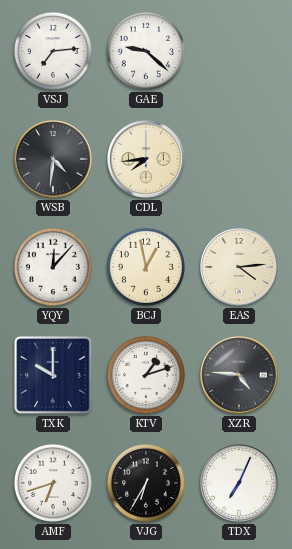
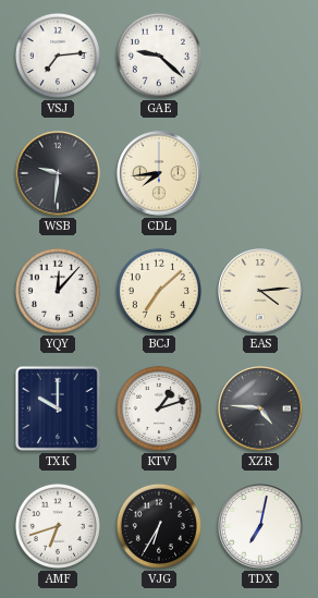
WSB: 4:31 -> 9:31 (58, 173)
BCJ: 12:58 -> 7:08 (159, 291)
TDX: 7:04 -> 7:02 (260, 526)
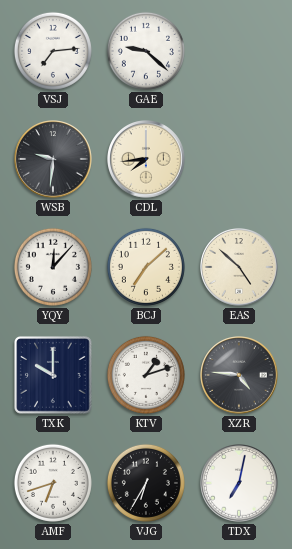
EAS: 4:14 -> 4:52 (239, 267)
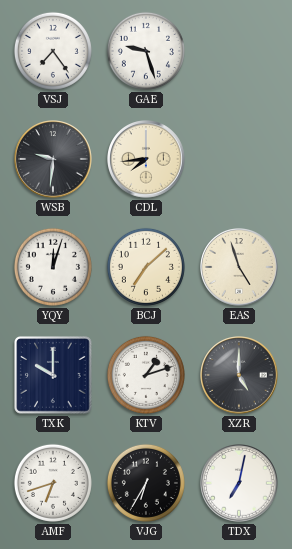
VSJ: 7:14 -> 7:24 (53, 51)
GAE: 9:22 -> 9:27 (146, 51)
YQY: 12:07 -> 12:03 (53, 267)
EAS: 4:52 -> 4:57 (239, 267)
XZR: 4:46 -> 5:00 (239, 375)
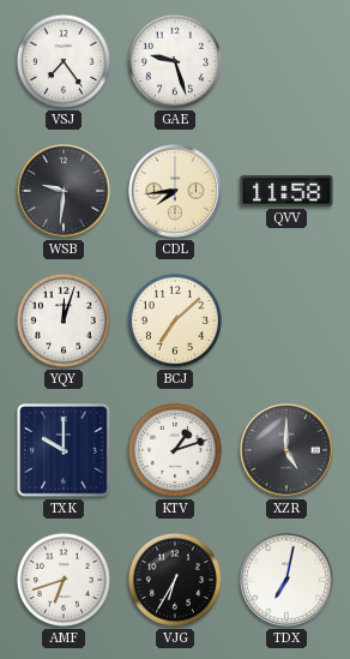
QVV: none -> 11:58 (286, 191)
EAS: 4:57 -> none (239, 267)
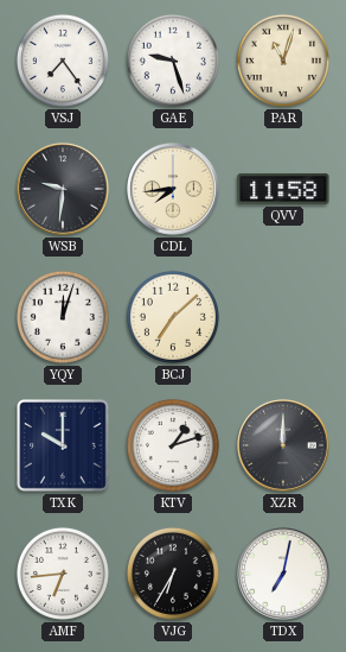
PAR: none -> 11:03 (283, 61)
XZR: 5:00 -> 12:00 (283, 445)
AMF: 6:42 -> 6:44 (63, 574)
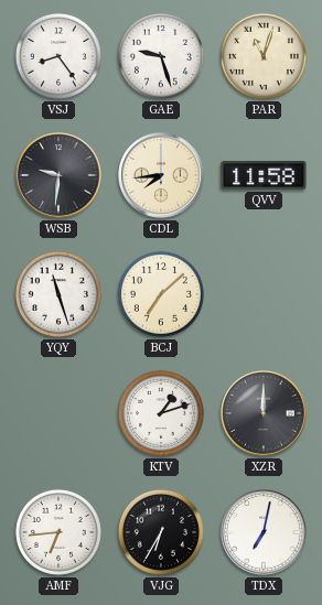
VSJ: 7:24 -> 8:24 (58, 56)
YQY: 12:03 -> 11:27 (58, 294)
TXK: 10:00 -> none (64, 447)
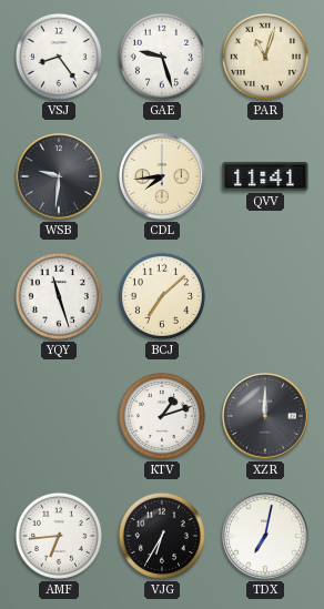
QVV: 11:58 -> 11:41 (265, 176)
